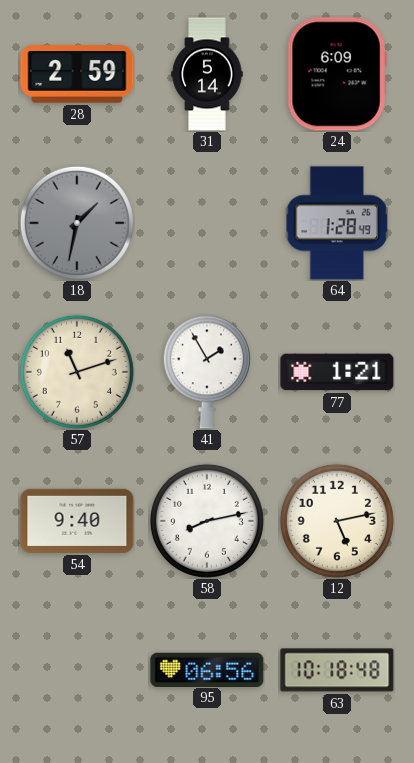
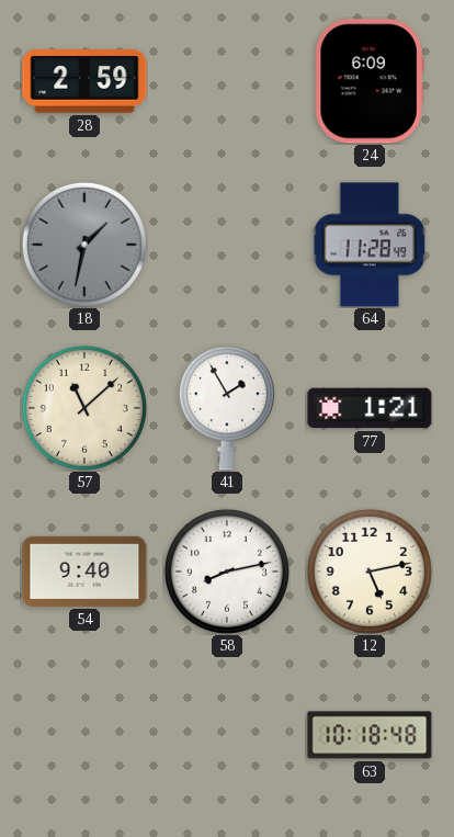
31: 5:14 -> none (207, 74)
64: 1:28 -> 11:28 (370, 245)
57: 11:12 -> 11:08 (84, 408)
95: 06:56 -> none (207, 669)
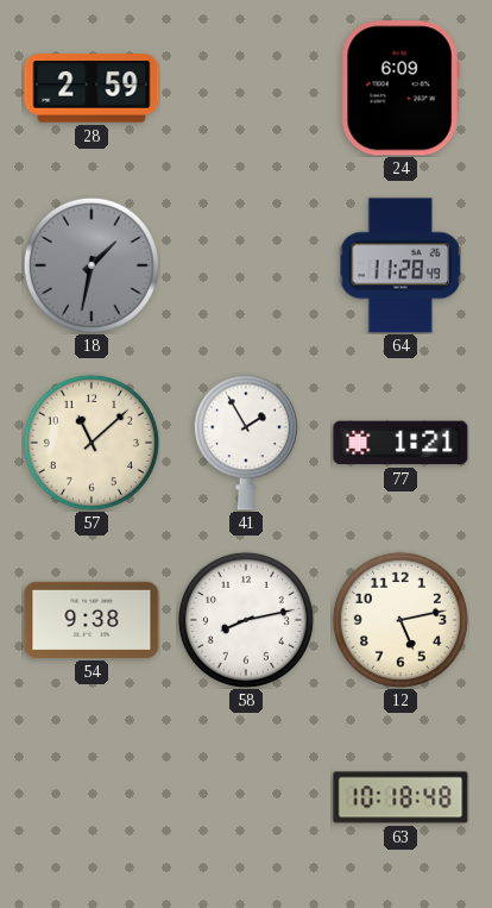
54: 9:40 -> 9:38 (92, 620)
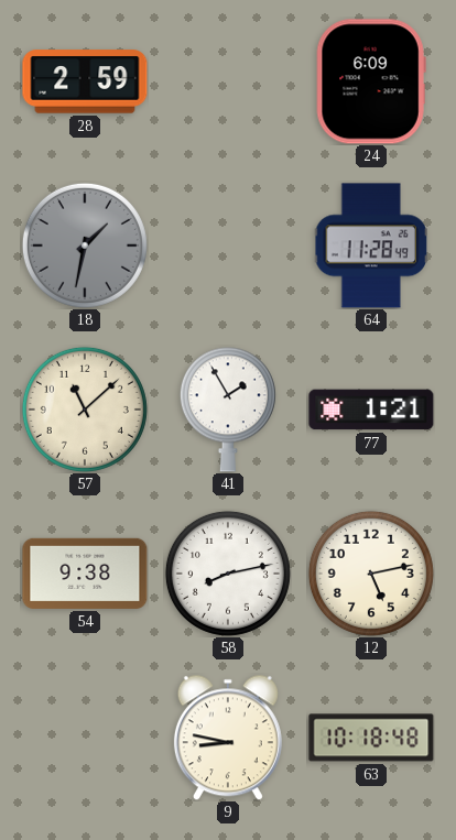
9: none -> 8:47 (228, 738)
